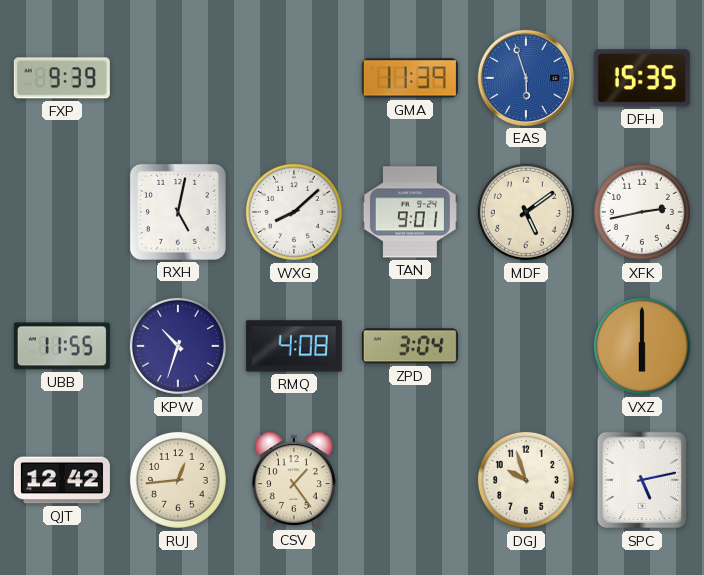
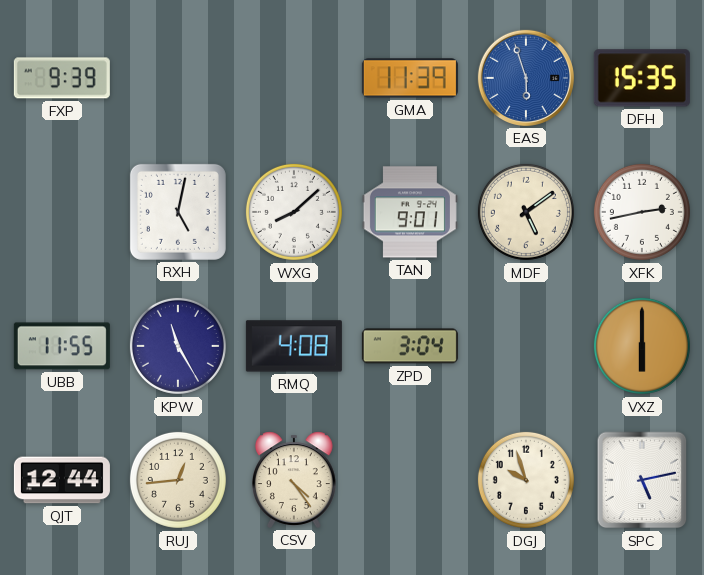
KPW: 10:33 -> 11:25 (178, 346)
QJT: 12:42 -> 12:44 (62, 480)
CSV: 1:24 -> 4:24 (294, 480)
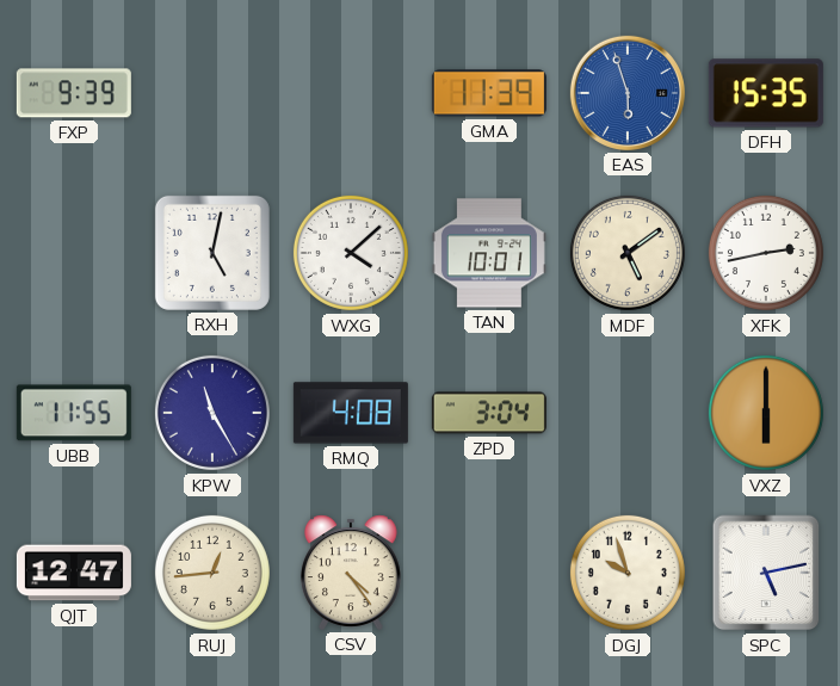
WXG: 8:08 -> 4:08 (351, 253)
TAN: 9:01 -> 10:01 (489, 253)
QJT: 12:44 -> 12:47 (74, 573)
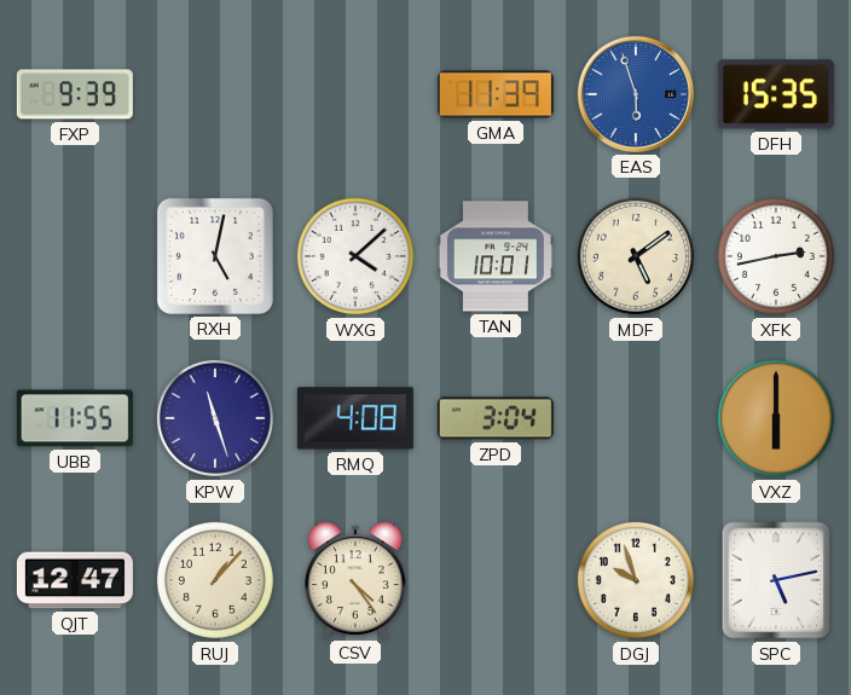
KPW: 11:25 -> 11:27 (215, 418)
RUJ: 12:44 -> 1:07 (215, 580)
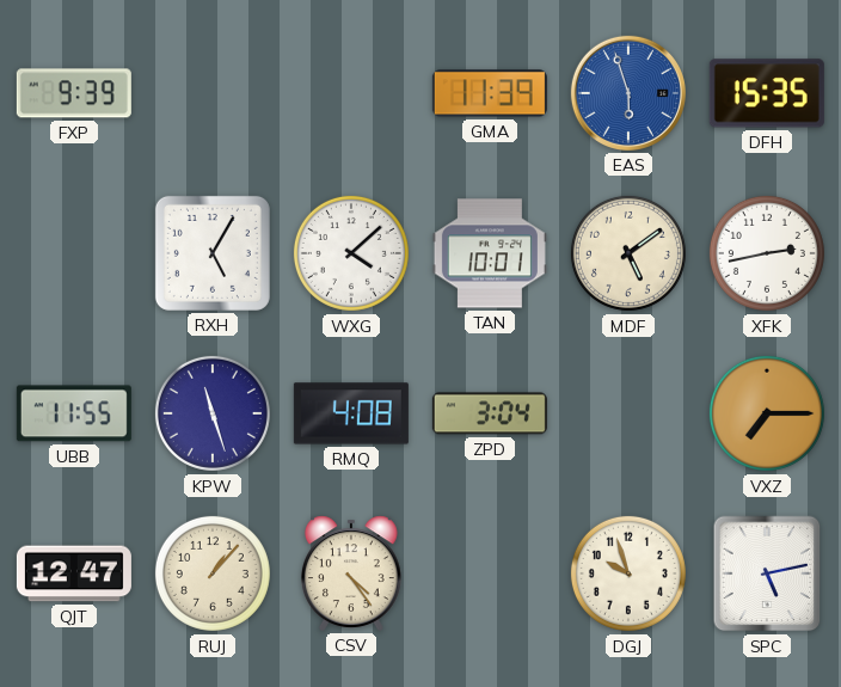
RXH: 5:02 -> 5:05 (213, 253)
VXZ: 6:00 -> 7:15 (767, 413)
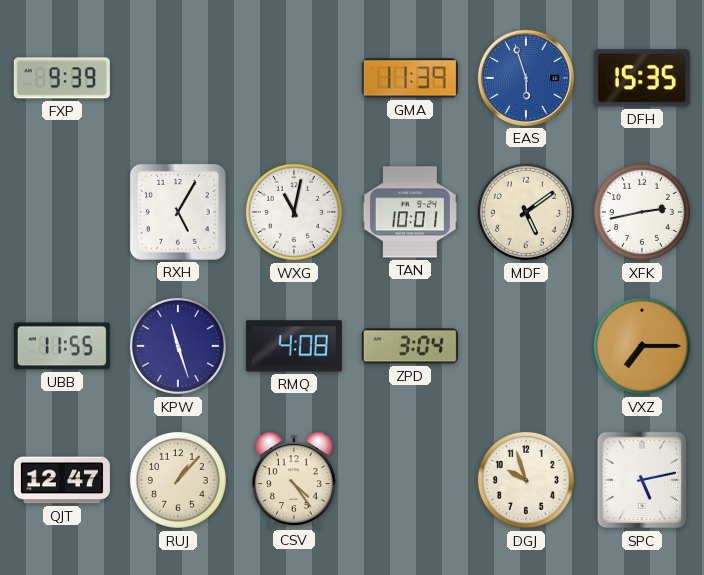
WXG: 4:08 -> 11:02 (294, 212)
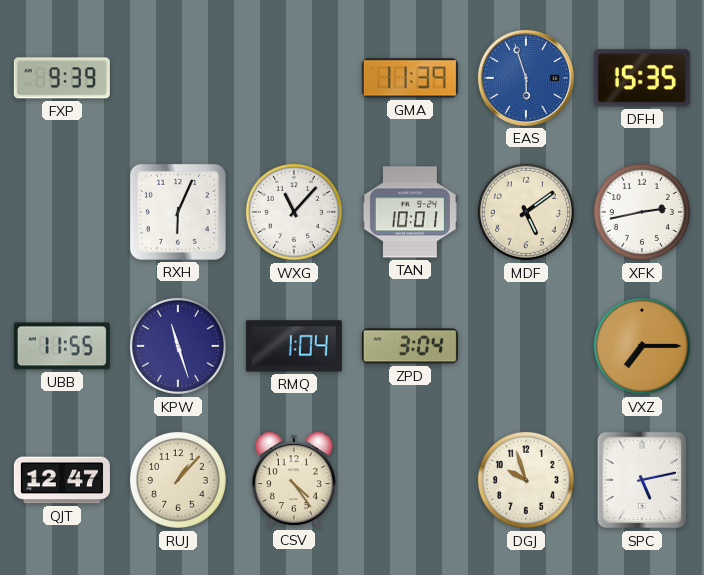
RXH: 5:05 -> 6:04 (178, 212)
WXG: 11:02 -> 11:07 (294, 212)
RMQ: 4:08 -> 1:04 (294, 346)
